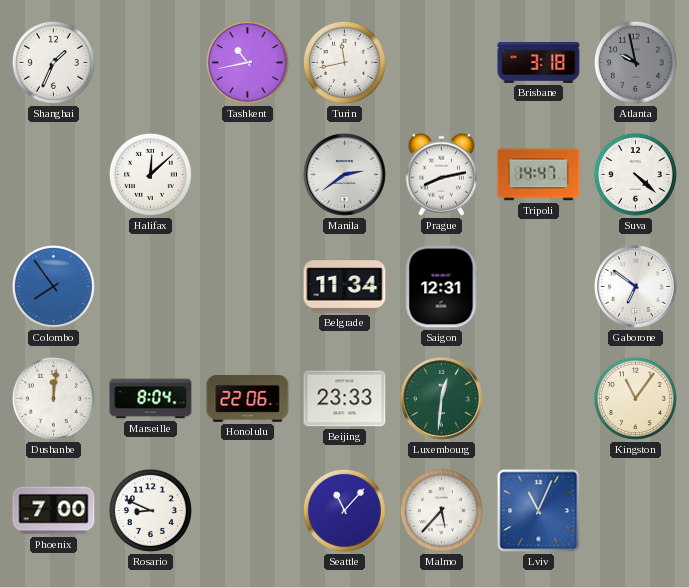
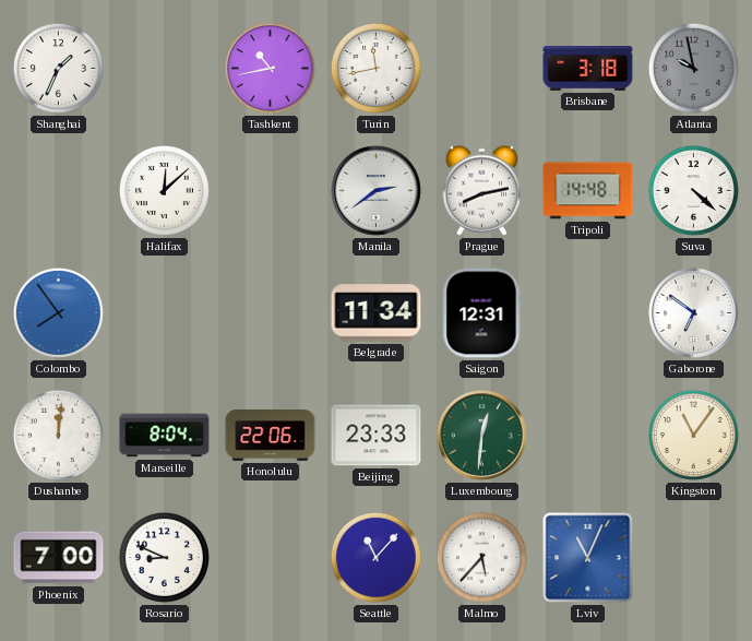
Tripoli: 14:47 -> 14:48 (588, 191)
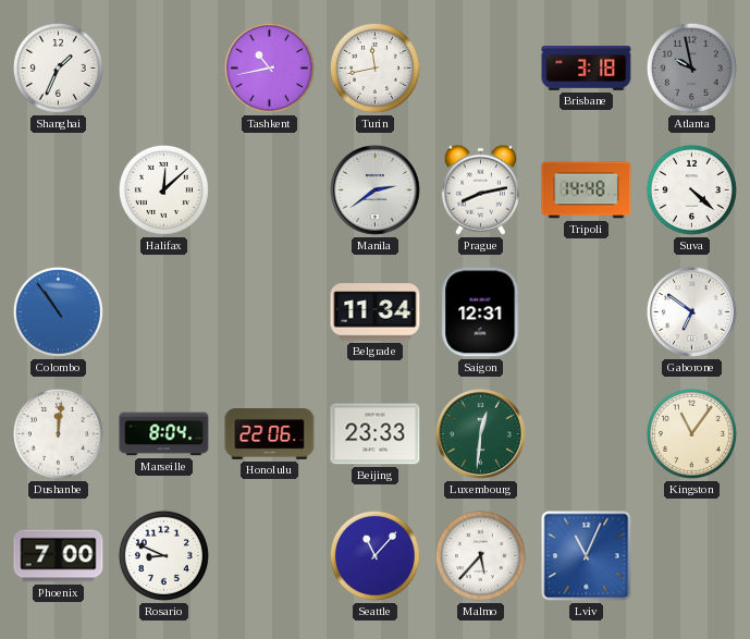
Colombo: 7:54 -> 10:54 (58, 311)
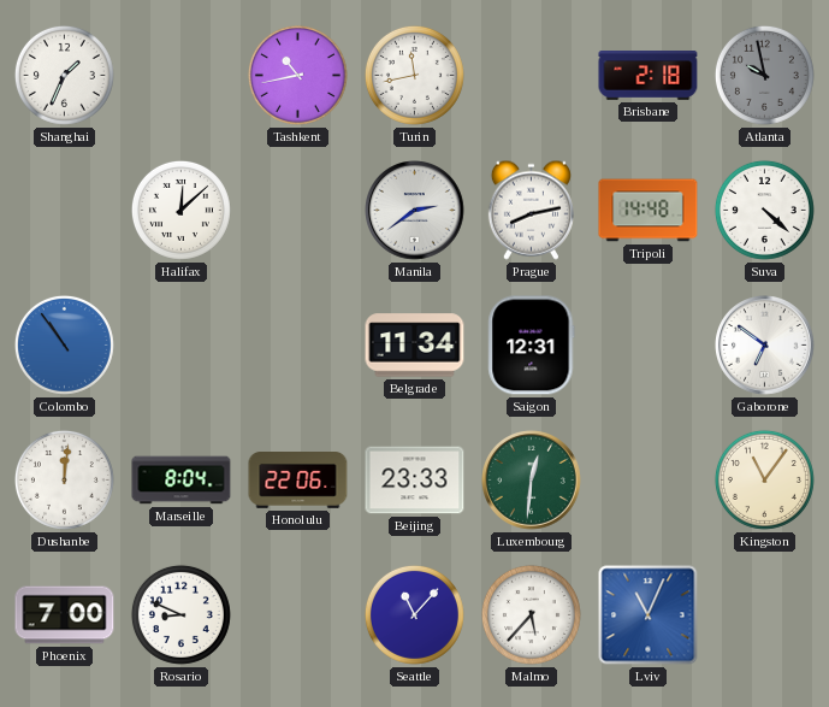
Brisbane: 3:18 -> 2:18 (649, 76)
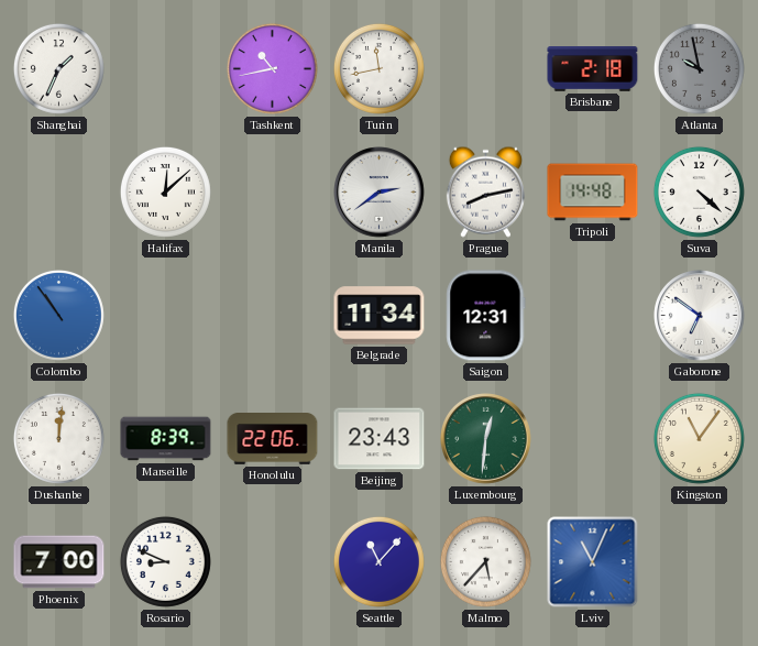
Marseille: 8:04 -> 8:39 (166, 439)
Beijing: 23:33 -> 23:43 (380, 439)
